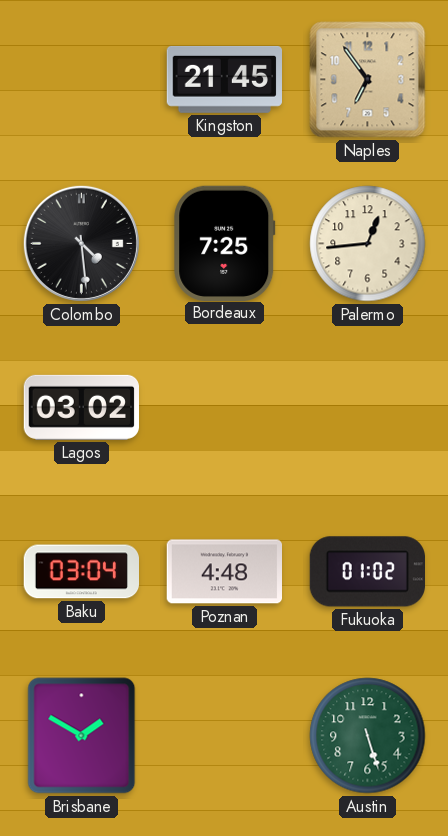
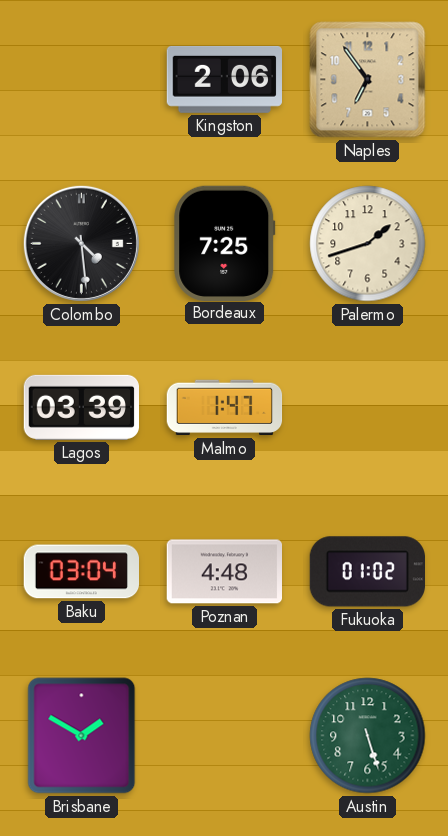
Kingston: 21:45 -> 2:06 (224, 79)
Palermo: 12:44 -> 1:42 (368, 244)
Lagos: 03:02 -> 03:39 (81, 407)
Malmo: none -> 1:47 (225, 408)
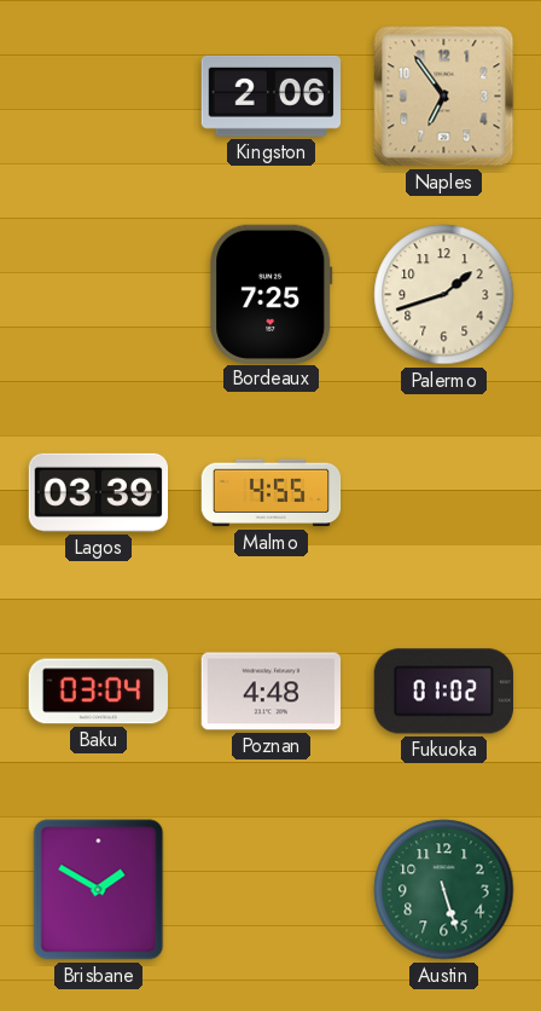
Colombo: 4:29 -> none (81, 243)
Malmo: 1:47 -> 4:55 (272, 493)
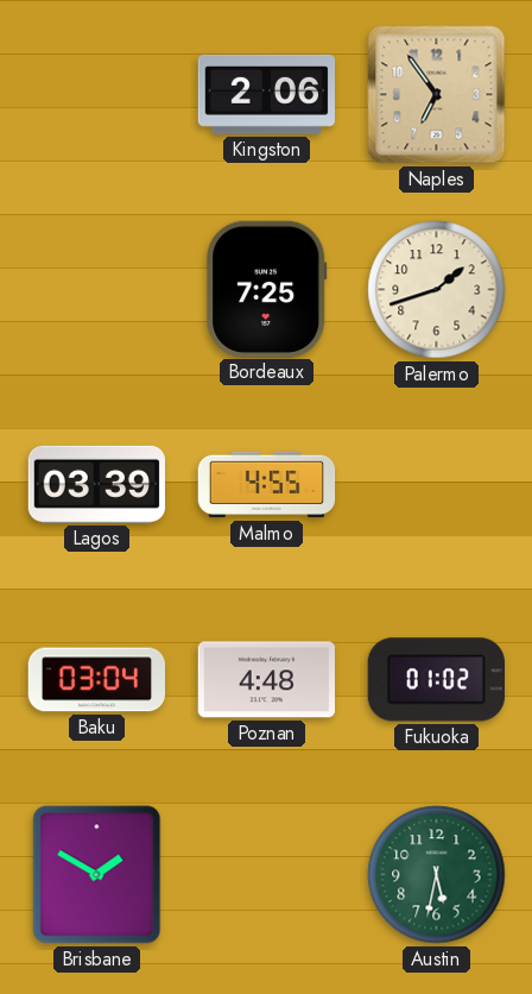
Austin: 5:27 -> 5:32 (437, 875)
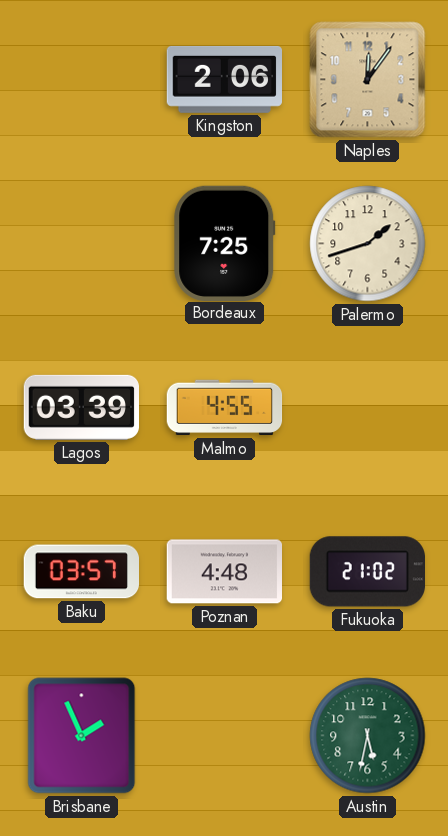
Naples: 6:54 -> 12:06 (368, 80)
Baku: 03:04 -> 03:57 (81, 572)
Fukuoka: 01:02 -> 21:02 (367, 572)
Brisbane: 1:50 -> 1:56 (82, 736)
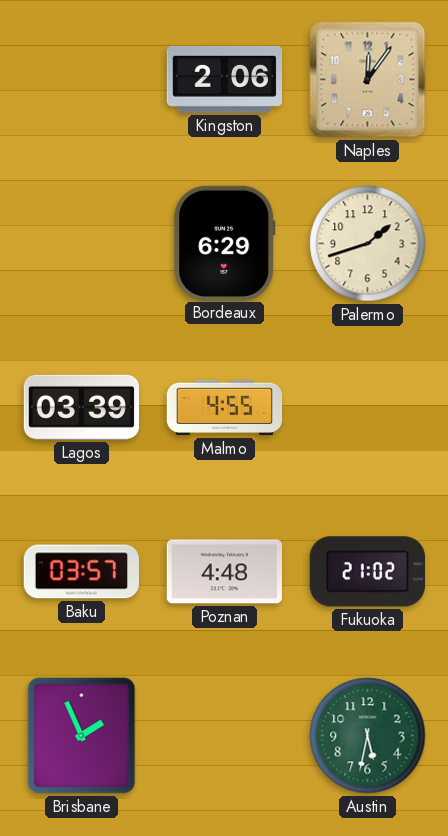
Bordeaux: 7:25 -> 6:29 (225, 243)
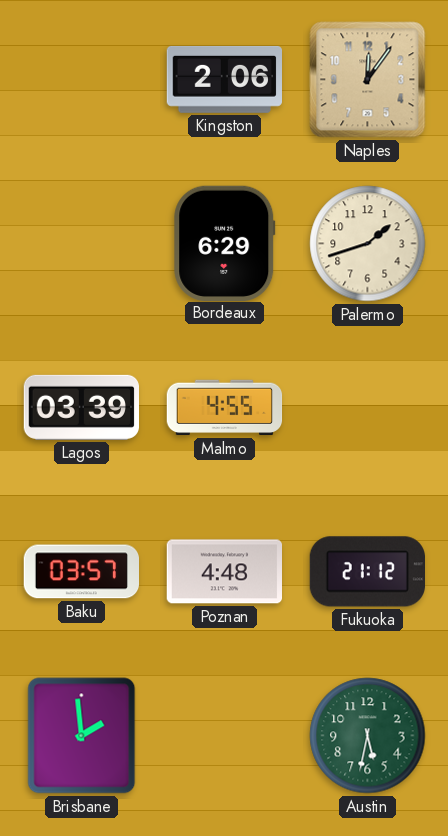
Fukuoka: 21:02 -> 21:12 (367, 572)
Brisbane: 1:56 -> 1:59 (82, 736)
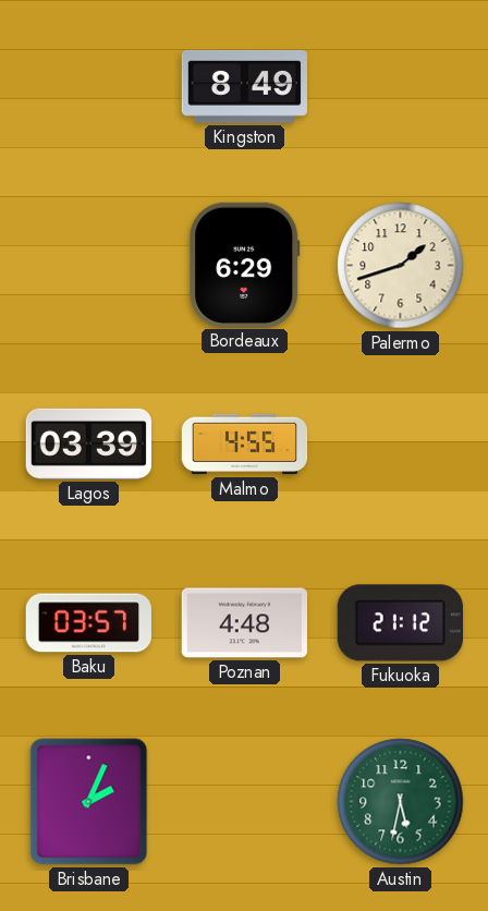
Kingston: 2:06 -> 8:49 (244, 86)
Naples: 12:06 -> none (368, 80)
Brisbane: 1:59 -> 2:04 (89, 802)
